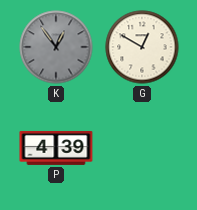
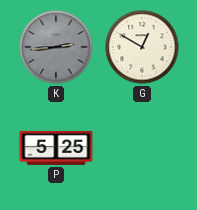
K: 12:54 -> 2:44 (56, 47)
P: 4:39 -> 5:25 (56, 148)
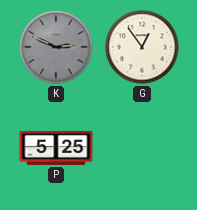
K: 2:44 -> 2:49 (56, 47)
G: 12:50 -> 12:54 (142, 47)
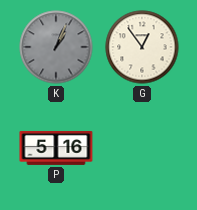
K: 2:49 -> 1:04 (56, 47)
P: 5:25 -> 5:16 (56, 148)
